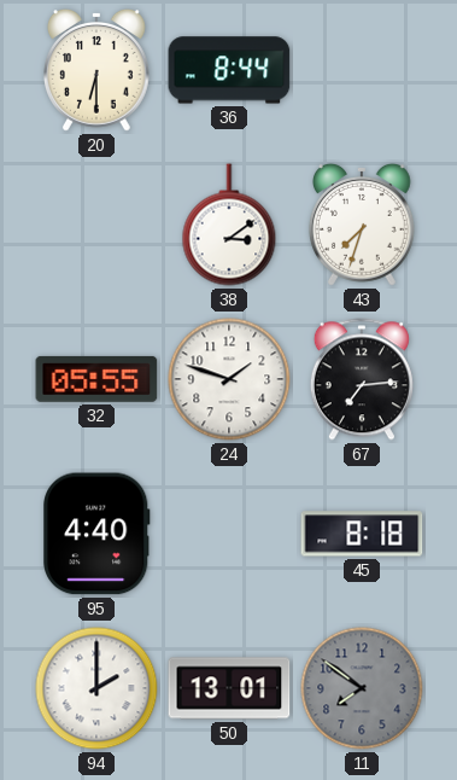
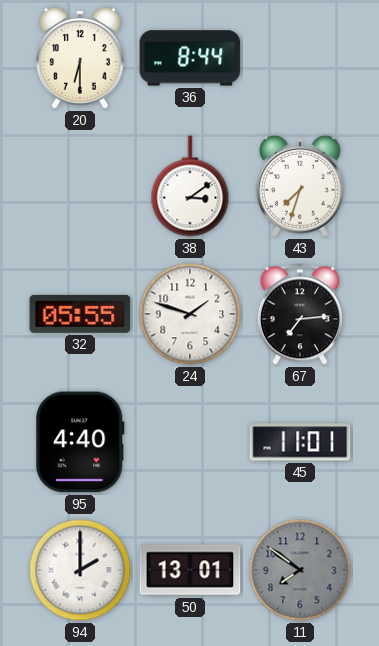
45: 8:18 -> 11:01 (300, 442)
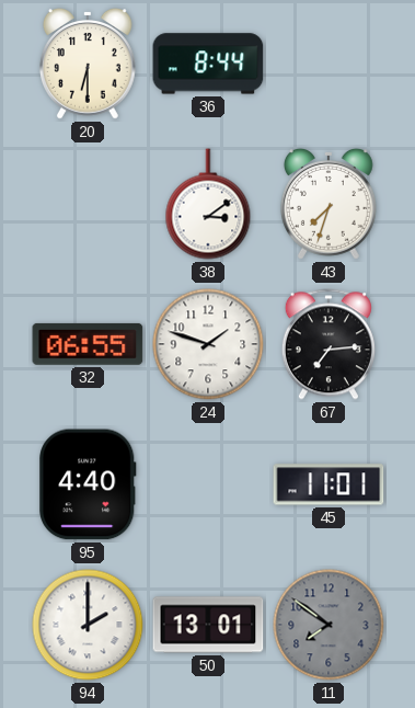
32: 05:55 -> 06:55 (88, 344)
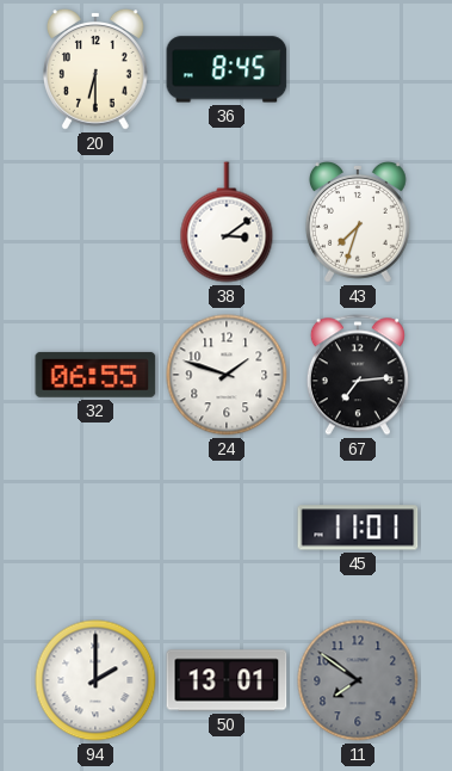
36: 8:44 -> 8:45 (227, 69)
95: 4:40 -> none (88, 484)
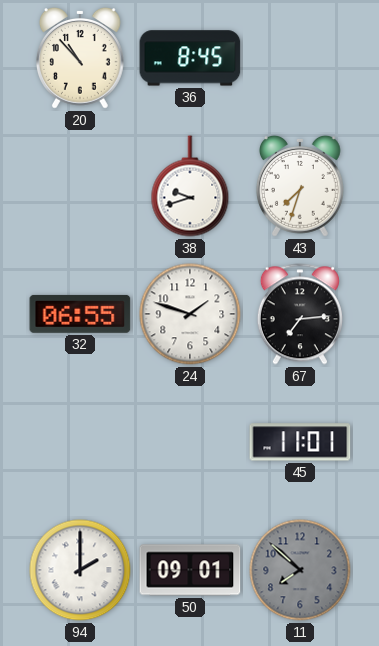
20: 6:30 -> 10:53 (80, 59)
38: 3:09 -> 9:42 (190, 186)
50: 13:01 -> 09:01 (190, 570)
11: 7:51 -> 7:52 (300, 570)
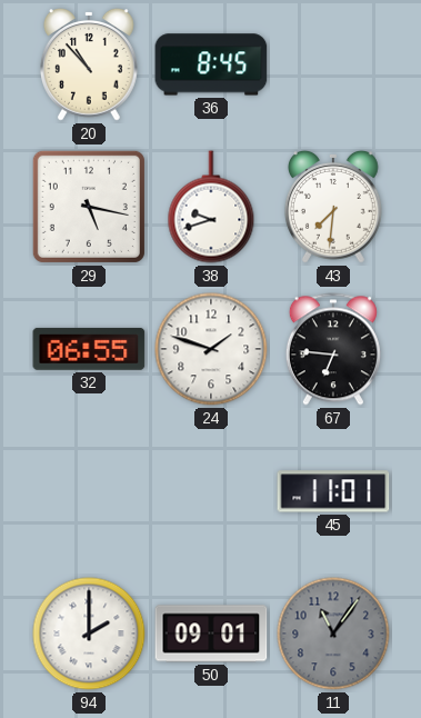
29: none -> 5:17 (89, 207)
43: 7:33 -> 7:31 (333, 208)
67: 7:14 -> 6:46 (333, 349)
11: 7:52 -> 11:06 (333, 634)
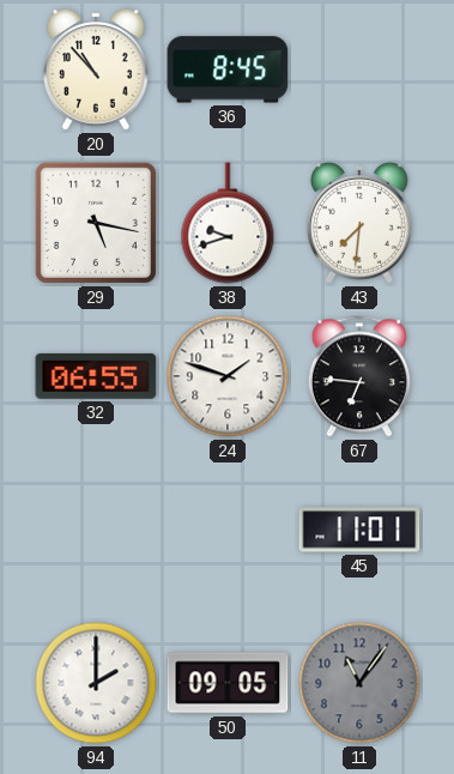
50: 09:01 -> 09:05 (228, 683)
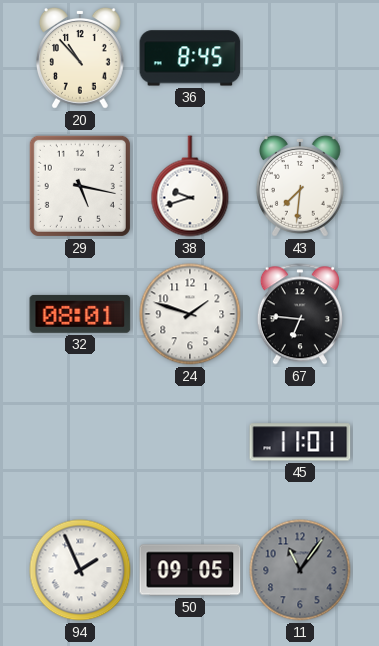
32: 06:55 -> 08:01 (80, 314)
94: 2:00 -> 1:56 (80, 570)
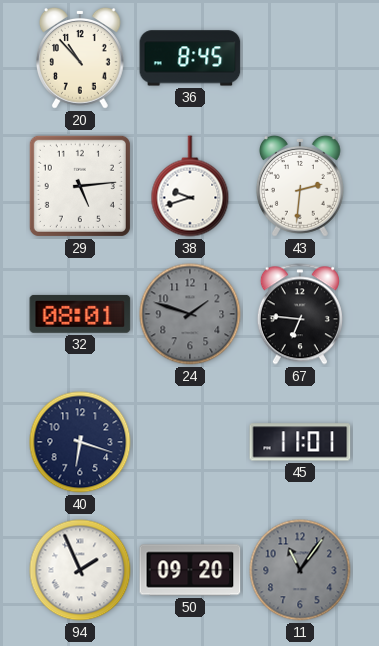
29: 5:17 -> 5:14 (80, 186)
43: 7:31 -> 2:31 (300, 187)
24 dial: white -> grey (190, 314)
40: none -> 6:18 (80, 442)
50: 09:05 -> 09:20 (190, 570)
